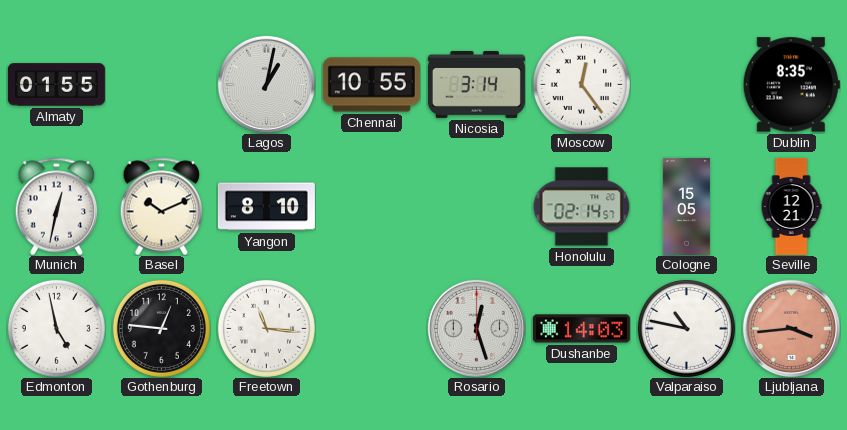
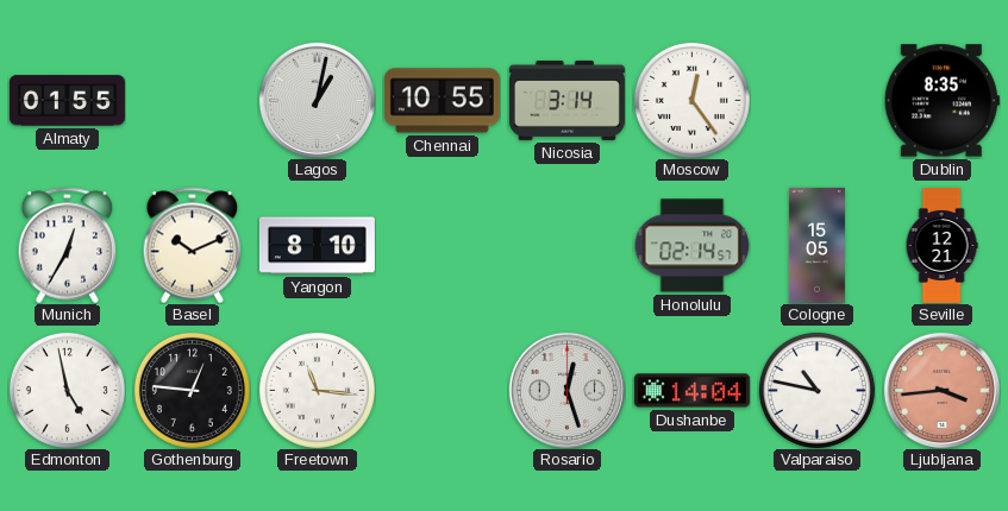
Munich: 12:32 -> 12:35 (68, 245)
Dushanbe: 14:03 -> 14:04 (691, 391)
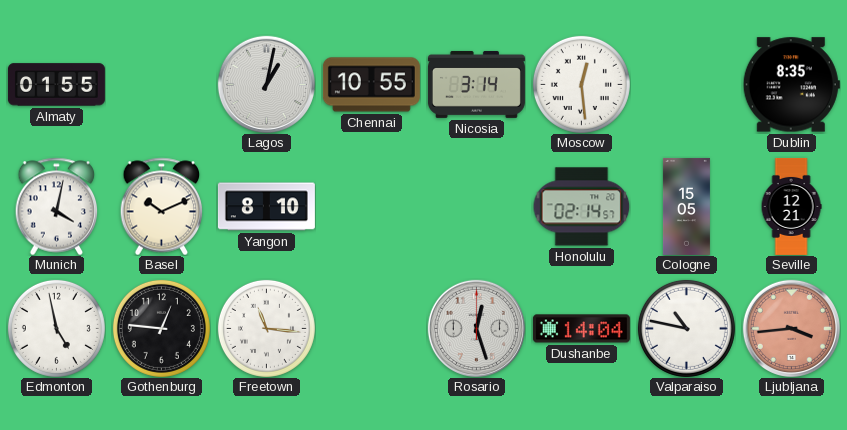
Moscow: 12:24 -> 12:29 (581, 84)
Munich: 12:35 -> 4:02 (57, 206)
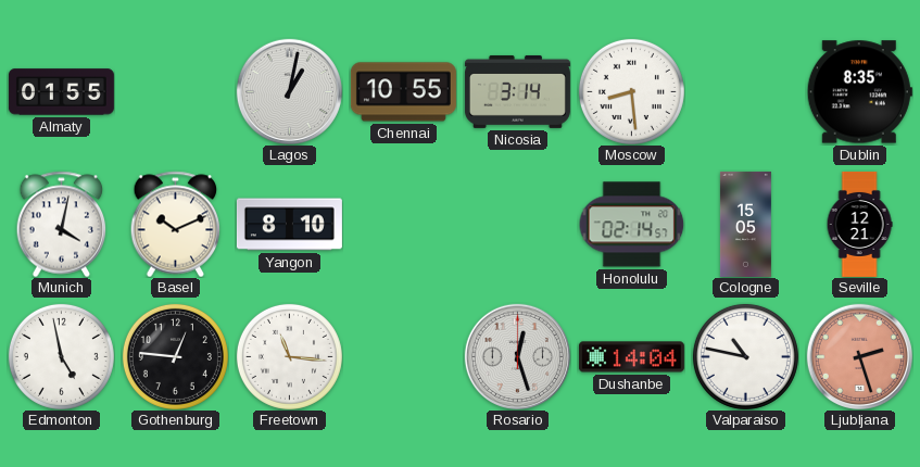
Moscow: 12:29 -> 8:29 (631, 91)
Ljubljana: 3:44 -> 2:27 (859, 356)
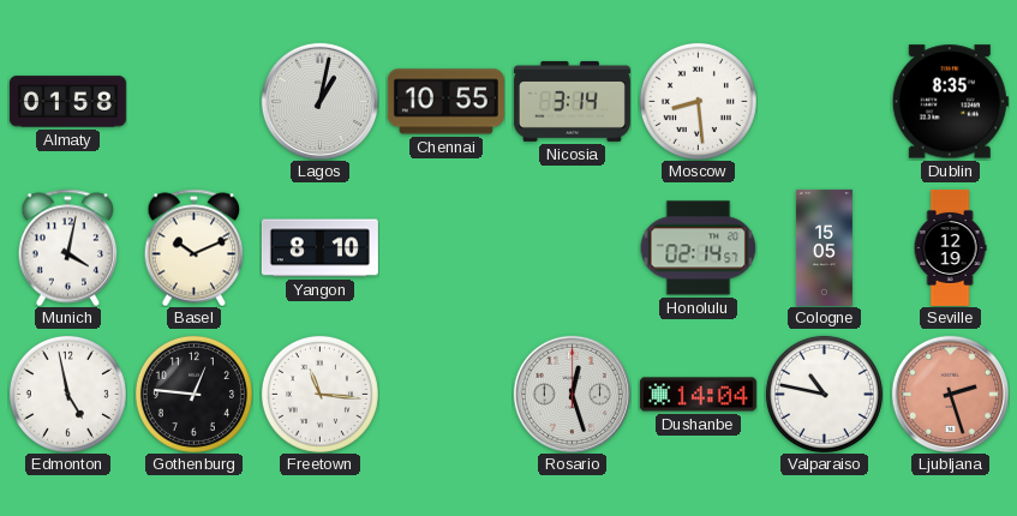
Almaty: 01:55 -> 01:58 (67, 102)
Seville: 12:21 -> 12:19 (950, 247)
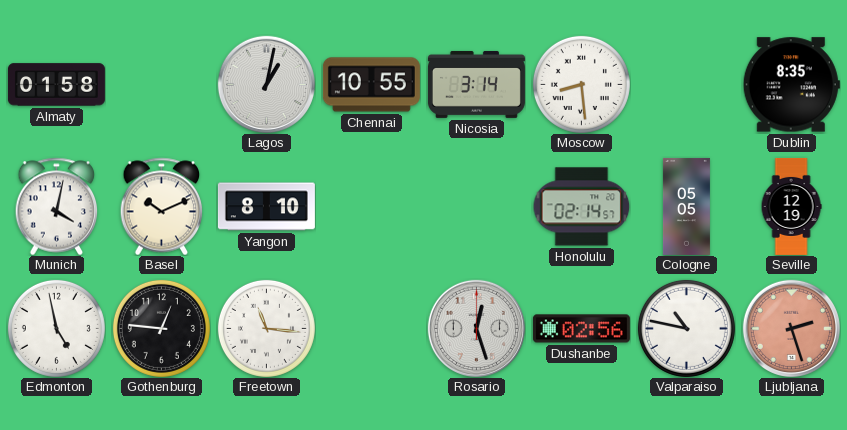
Cologne: 15:05 -> 05:05 (686, 206)
Dushanbe: 14:04 -> 02:56 (581, 329)
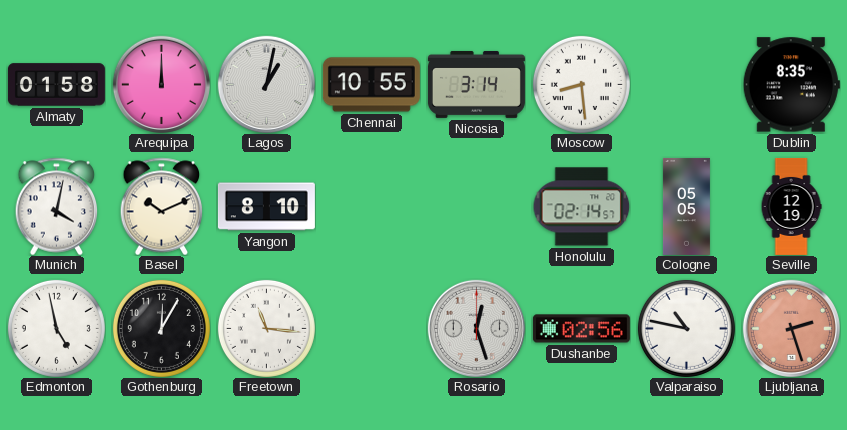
Arequipa: none -> 12:00 (161, 84)
Gothenburg: 12:46 -> 12:05 (161, 328)
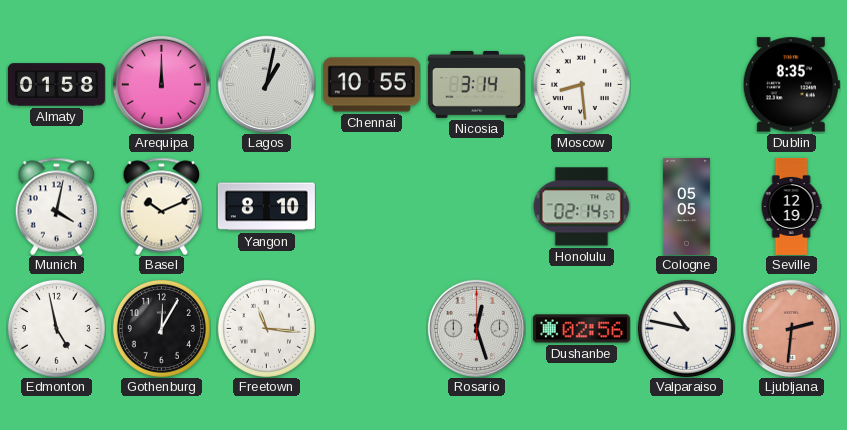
Ljubljana: 2:27 -> 2:31 (791, 328)
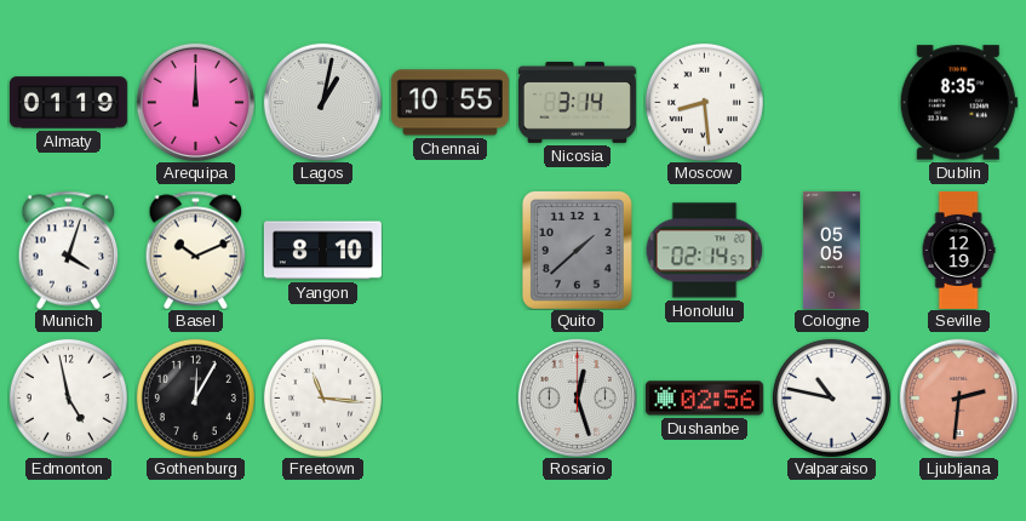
Almaty: 01:58 -> 01:19 (68, 103)
Munich: 4:02 -> 4:03 (69, 250)
Quito: none -> 1:38 (577, 251)
